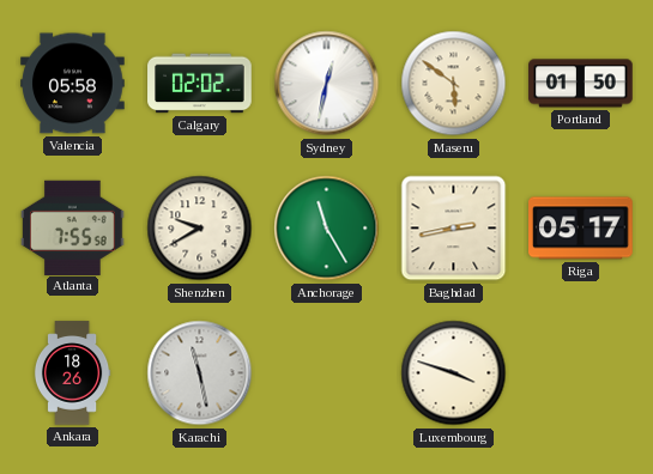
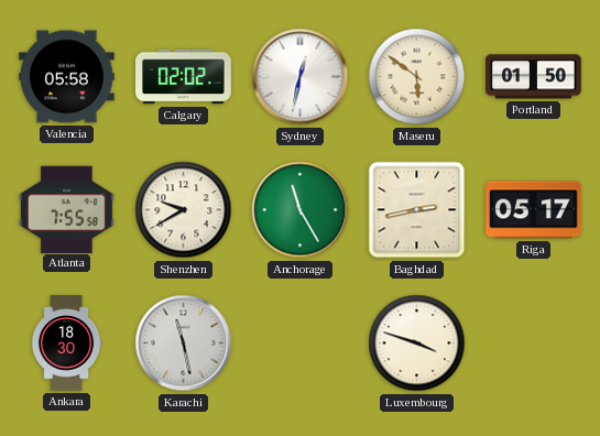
Ankara: 18:26 -> 18:30 (66, 344)
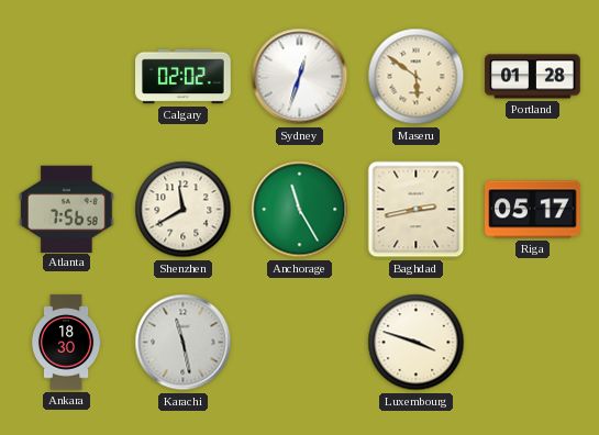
Valencia: 05:58 -> none (67, 77)
Sydney: 12:32 -> 12:33 (300, 77)
Portland: 01:50 -> 01:28 (533, 77)
Atlanta: 7:55 -> 7:56 (67, 209)
Shenzhen: 9:40 -> 11:40 (184, 210)
